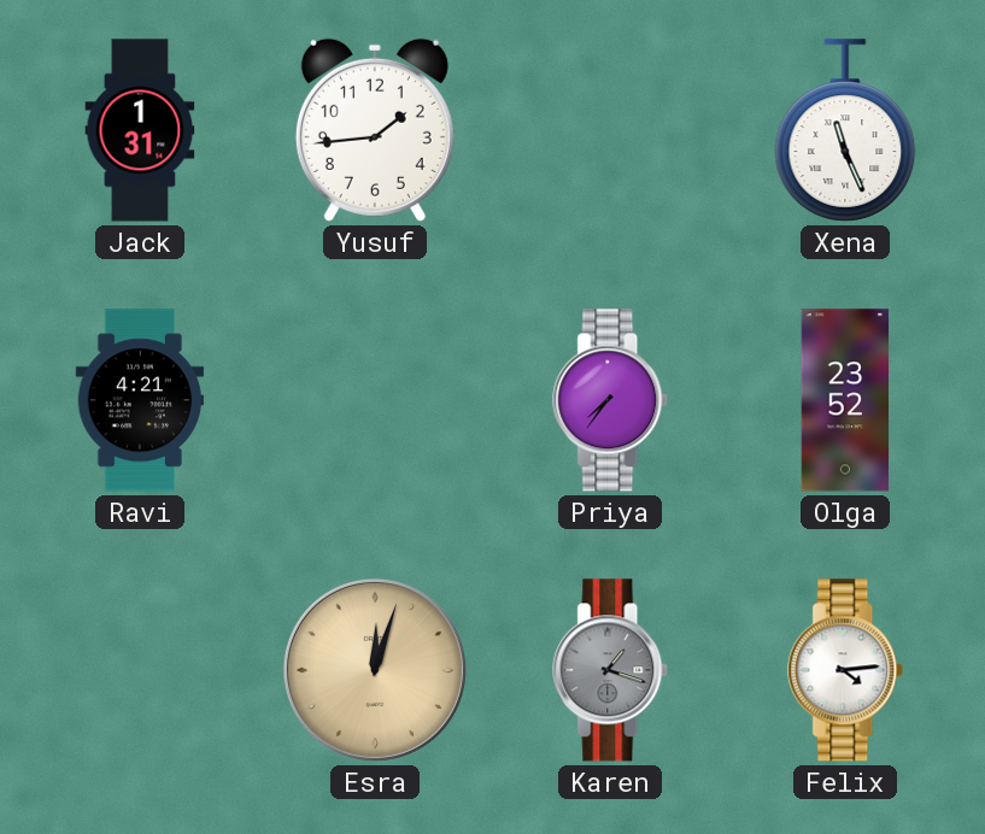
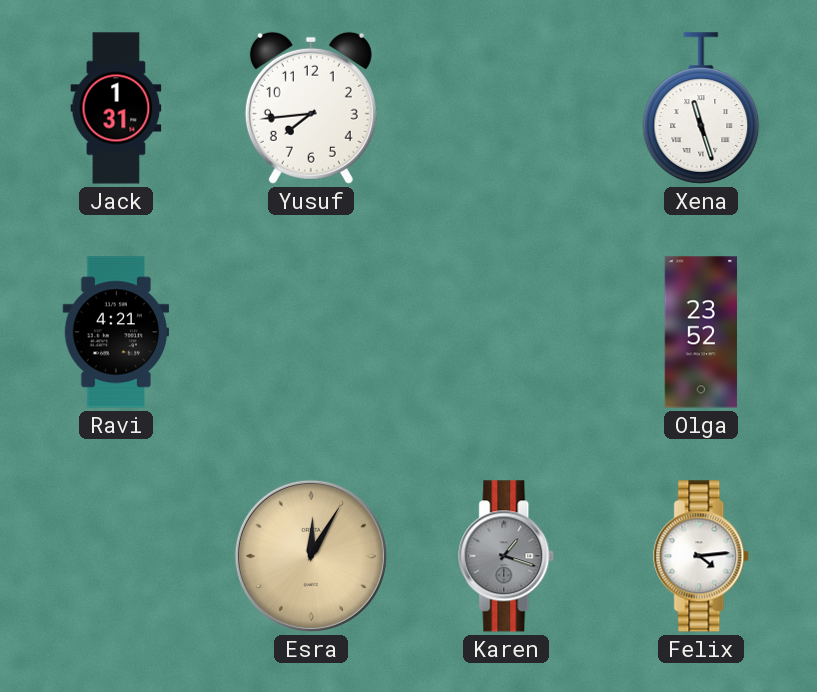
Yusuf: 1:44 -> 7:44 (311, 108)
Xena: 11:26 -> 11:27 (701, 108)
Priya: 7:36 -> none (611, 400)
Esra: 12:03 -> 12:05 (311, 556)
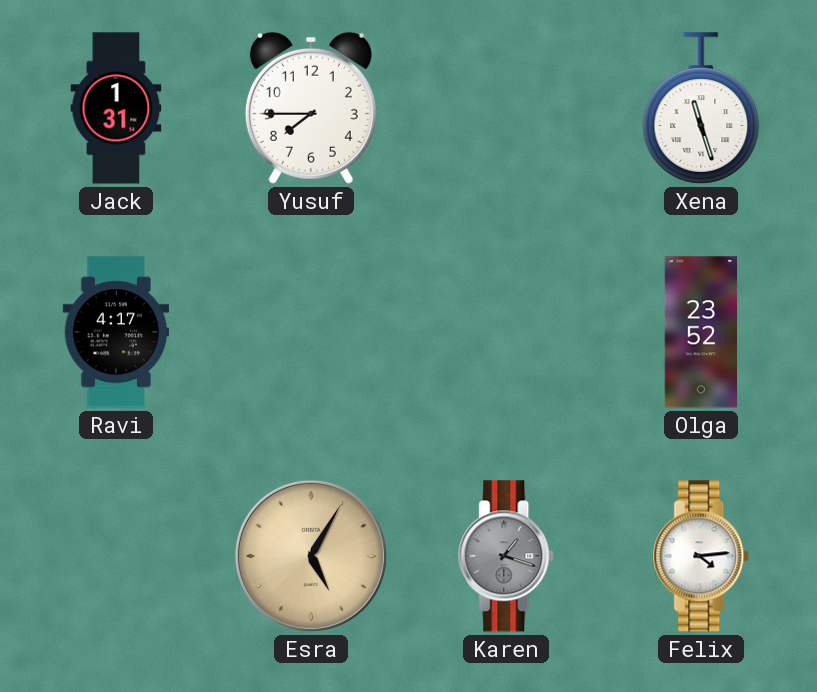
Yusuf: 7:44 -> 7:45 (311, 108)
Ravi: 4:21 -> 4:17 (116, 332)
Esra: 12:05 -> 5:05 (311, 556)
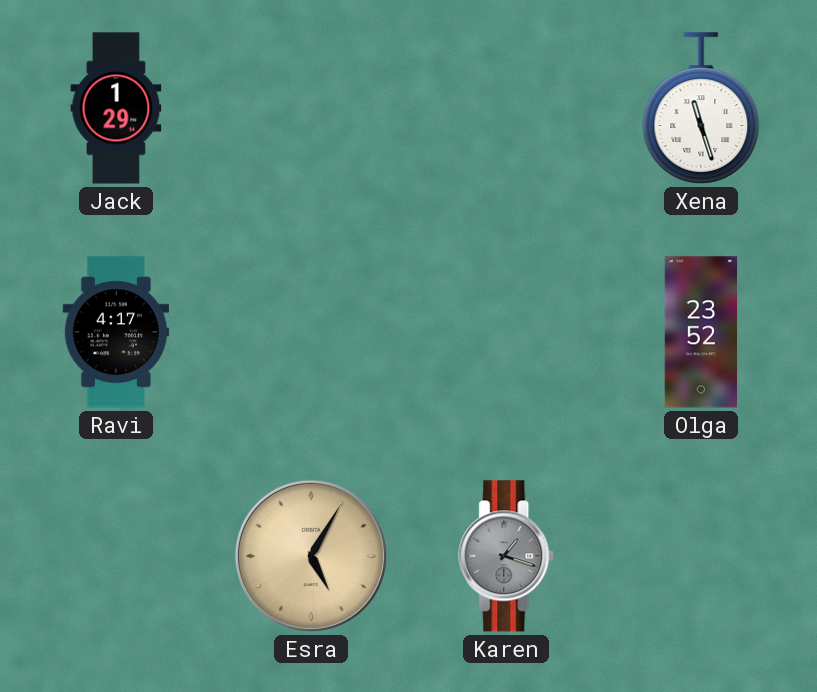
Jack: 1:31 -> 1:29 (116, 108)
Yusuf: 7:45 -> none (311, 108)
Felix: 4:14 -> none (702, 556)
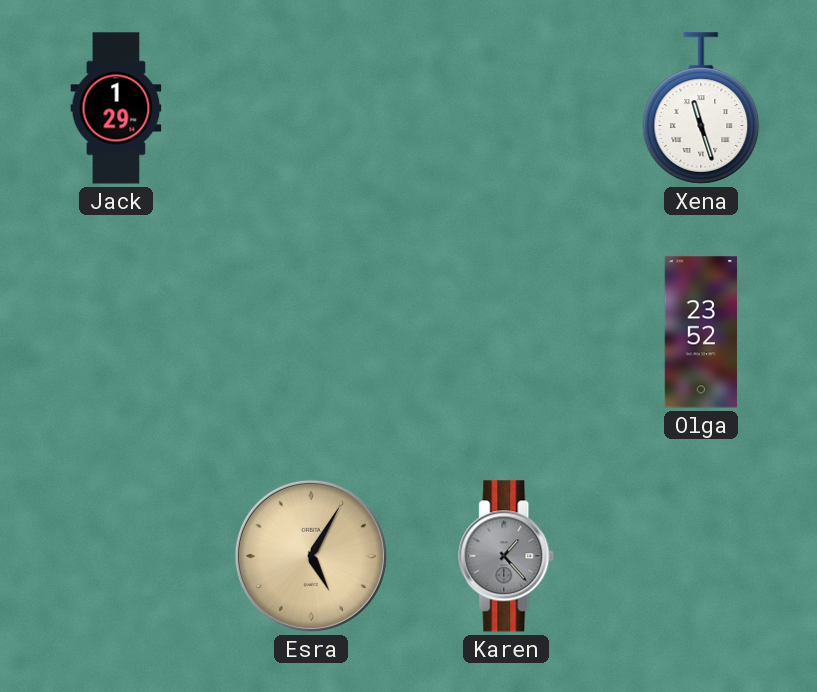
Ravi: 4:17 -> none (116, 332)
Karen: 1:18 -> 1:23 (507, 556)
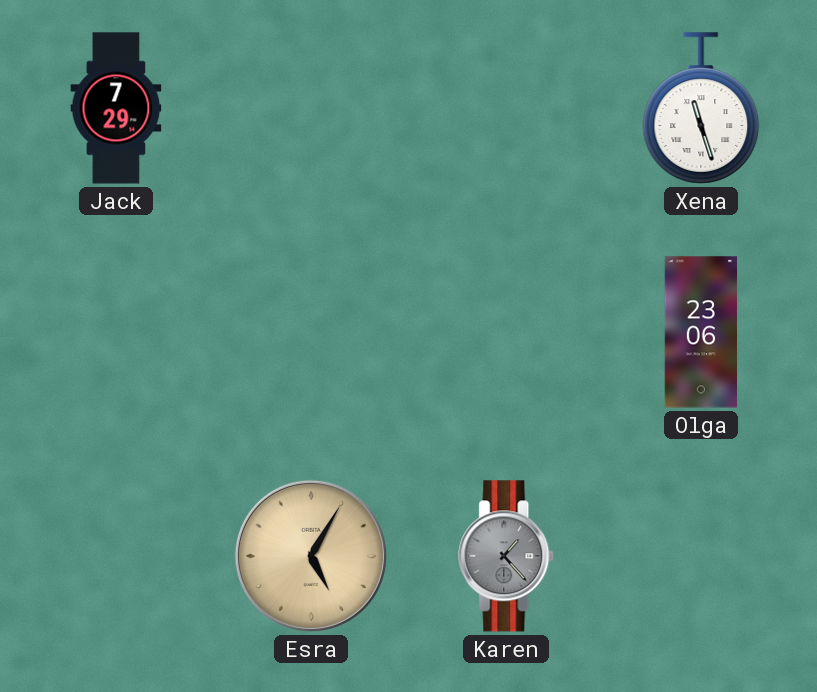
Jack: 1:29 -> 7:29 (116, 108)
Olga: 23:52 -> 23:06 (701, 332)
